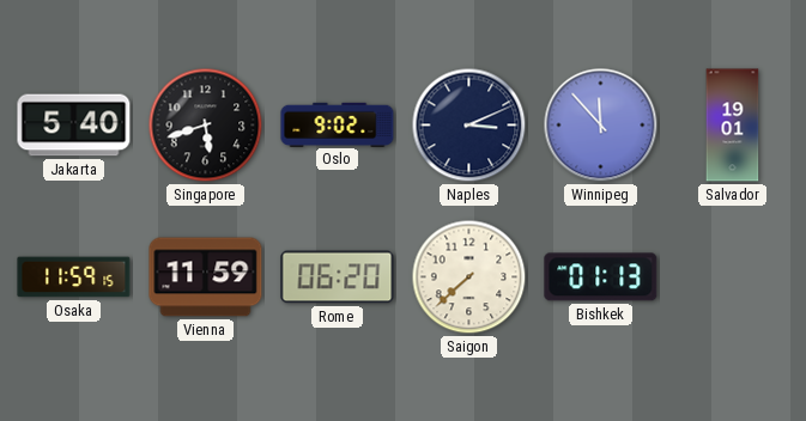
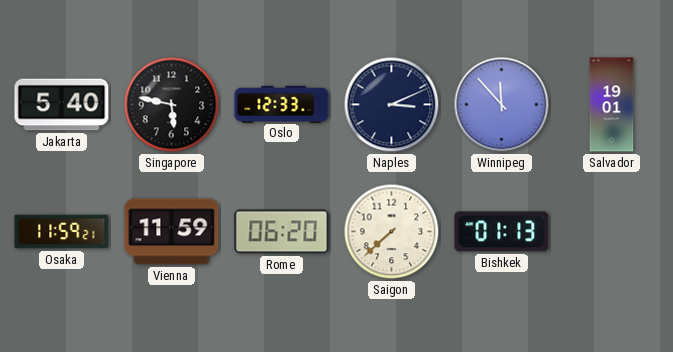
Singapore: 5:42 -> 5:47 (172, 105)
Oslo: 9:02 -> 12:33 (282, 104)
Osaka: 11:59:15 -> 11:59:21 (62, 232)
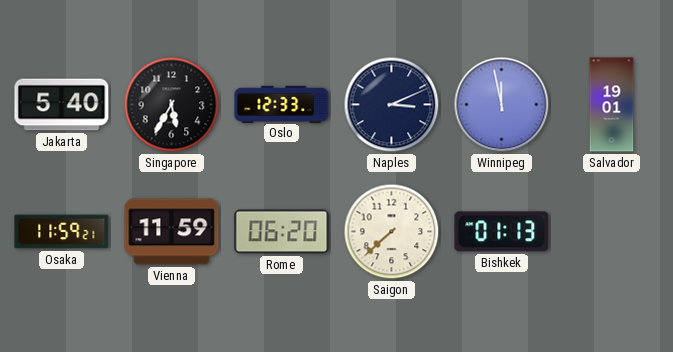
Singapore: 5:47 -> 5:35 (172, 105)
Winnipeg: 11:53 -> 11:58 (502, 105)
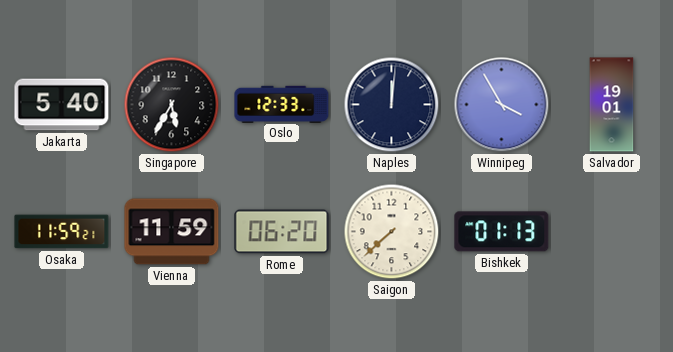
Naples: 3:11 -> 12:01 (392, 105)
Winnipeg: 11:58 -> 3:55 (502, 105)
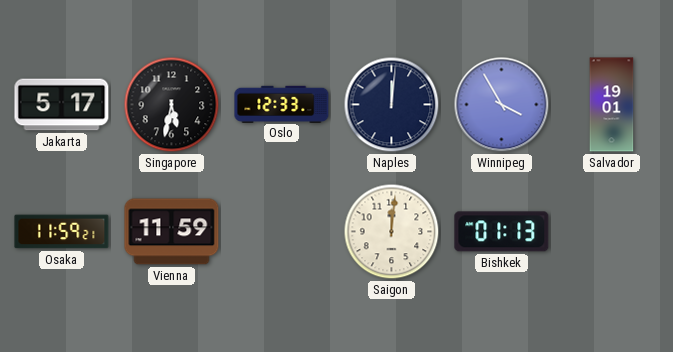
Jakarta: 5:40 -> 5:17 (62, 105)
Singapore: 5:35 -> 5:32 (172, 105)
Rome: 06:20 -> none (282, 232)
Saigon: 7:38 -> 12:01 (392, 232)
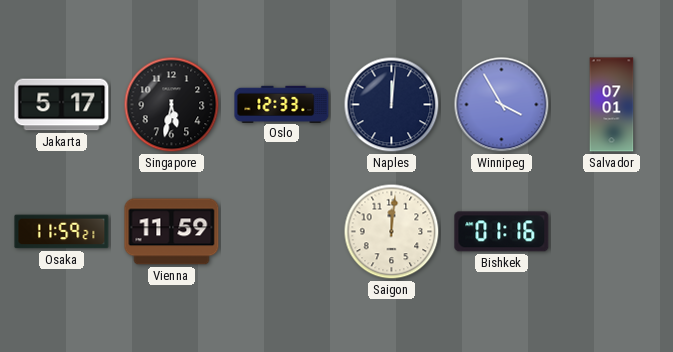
Salvador: 19:01 -> 07:01 (612, 105)
Bishkek: 01:13 -> 01:16 (502, 232)
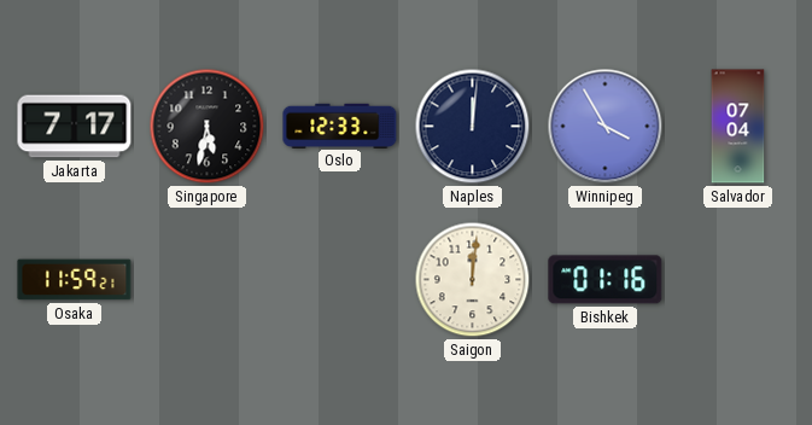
Jakarta: 5:17 -> 7:17 (75, 127)
Salvador: 07:01 -> 07:04 (738, 127)
Vienna: 11:59 -> none (172, 232)
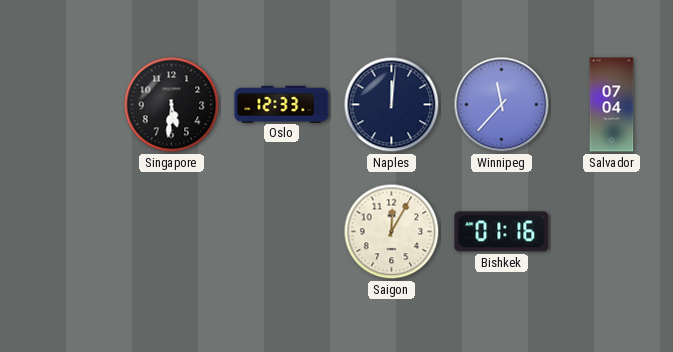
Jakarta: 7:17 -> none (75, 127)
Singapore: 5:32 -> 5:31 (172, 105)
Winnipeg: 3:55 -> 11:37 (502, 105)
Osaka: 11:59 -> none (75, 280)
Saigon: 12:01 -> 12:05 (392, 232)
